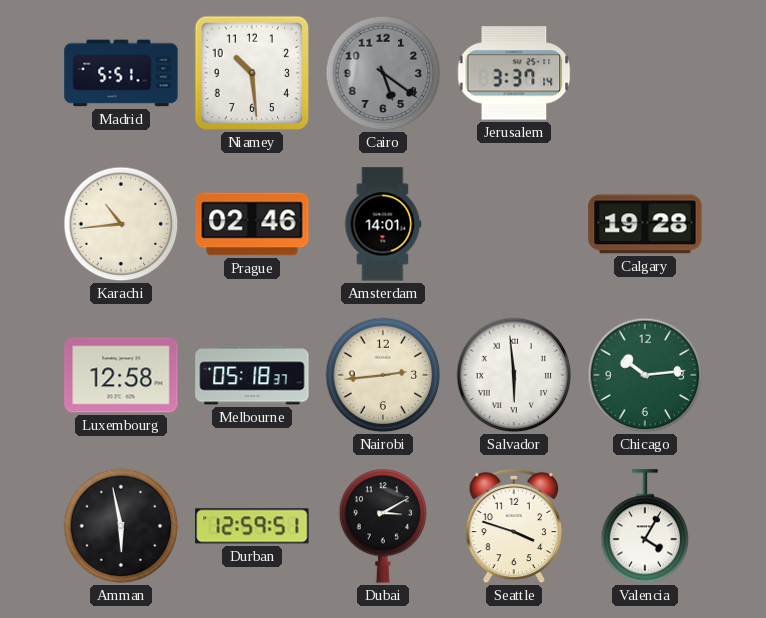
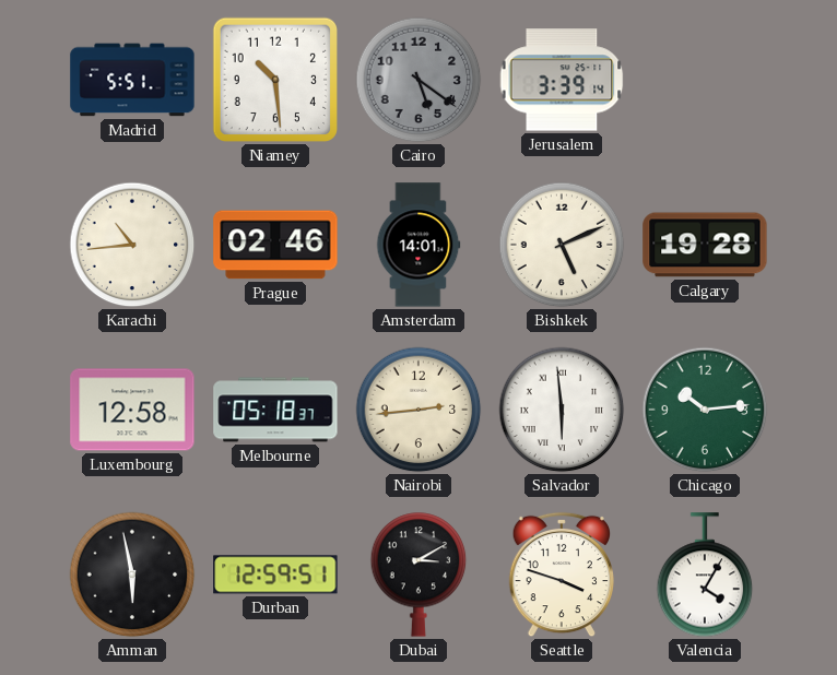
Jerusalem: 3:37 -> 3:39 (562, 80)
Bishkek: none -> 5:11 (562, 245)
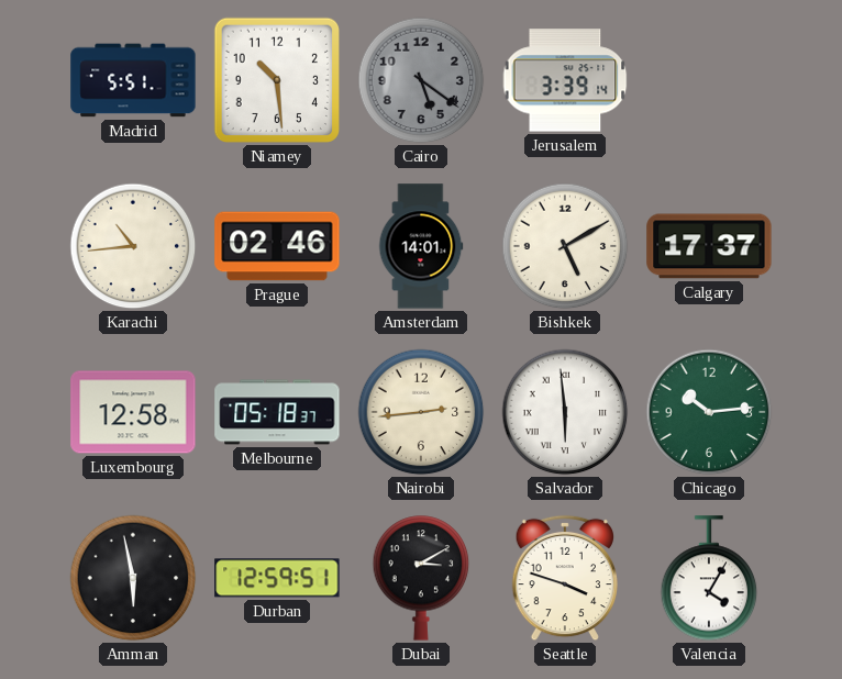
Bishkek: 5:11 -> 5:10 (565, 246)
Calgary: 19:28 -> 17:37 (709, 246)
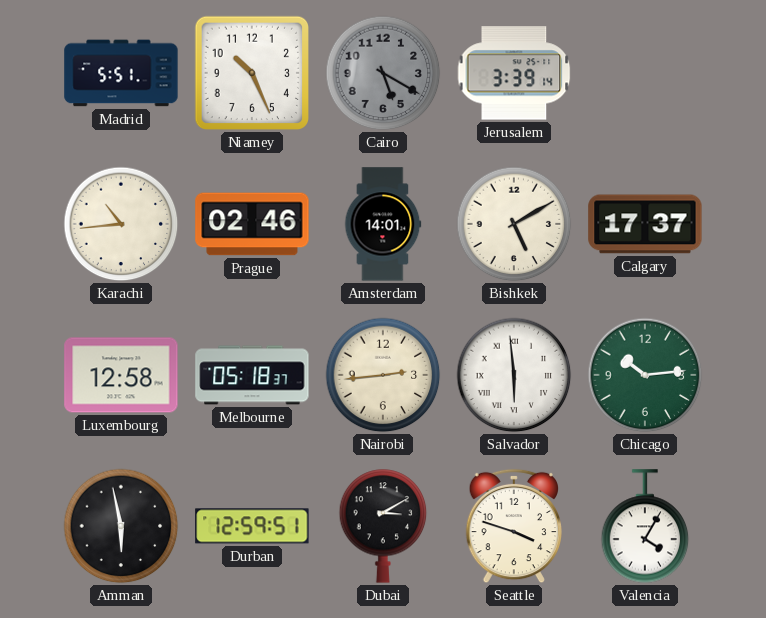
Niamey: 10:29 -> 10:26 (252, 73)
Cairo: 5:21 -> 5:20 (383, 73)
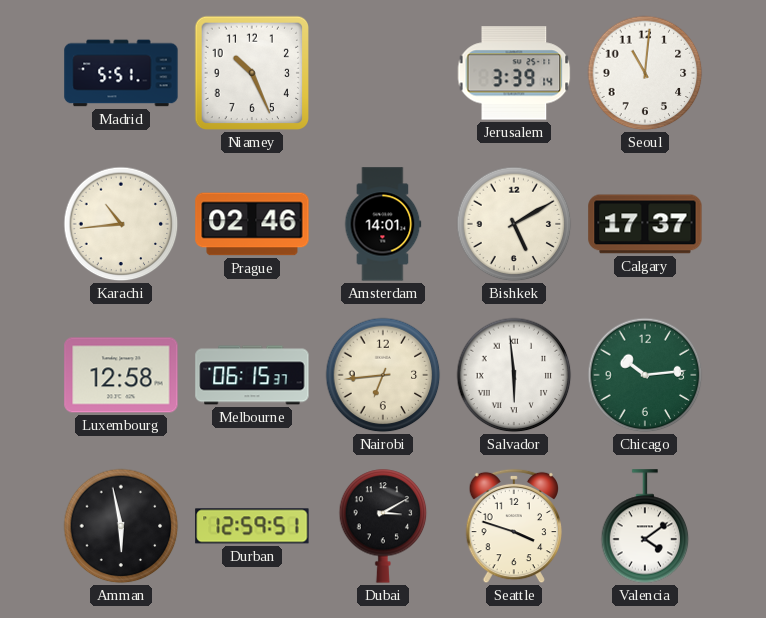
Cairo: 5:20 -> none (383, 73)
Seoul: none -> 11:01 (645, 73)
Melbourne: 05:18 -> 06:15 (252, 375)
Nairobi: 2:44 -> 6:44 (383, 375)
Valencia: 4:05 -> 4:09 (645, 526)
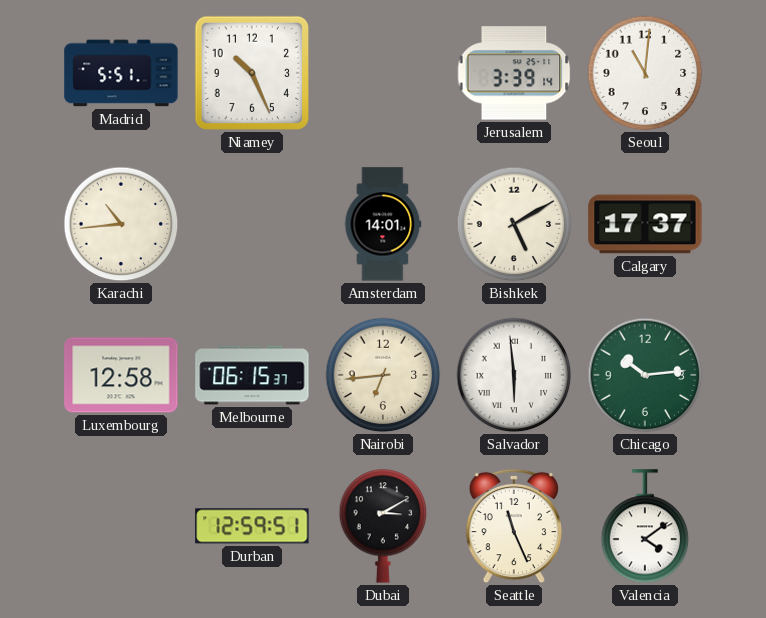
Prague: 02:46 -> none (252, 224)
Amman: 5:58 -> none (121, 526)
Seattle: 3:48 -> 11:26 (513, 526)
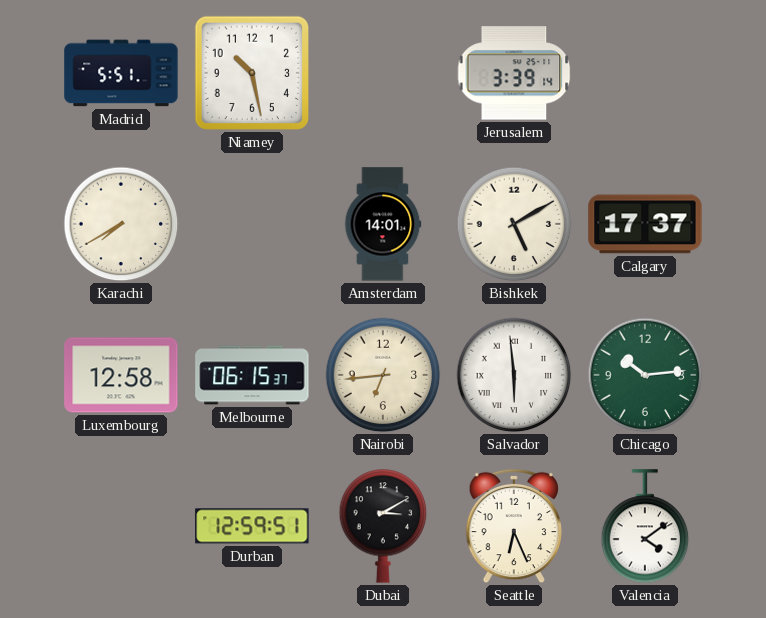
Niamey: 10:26 -> 10:28 (252, 73)
Seoul: 11:01 -> none (645, 73)
Karachi: 10:44 -> 7:40 (121, 224)
Seattle: 11:26 -> 6:26 (513, 526)
